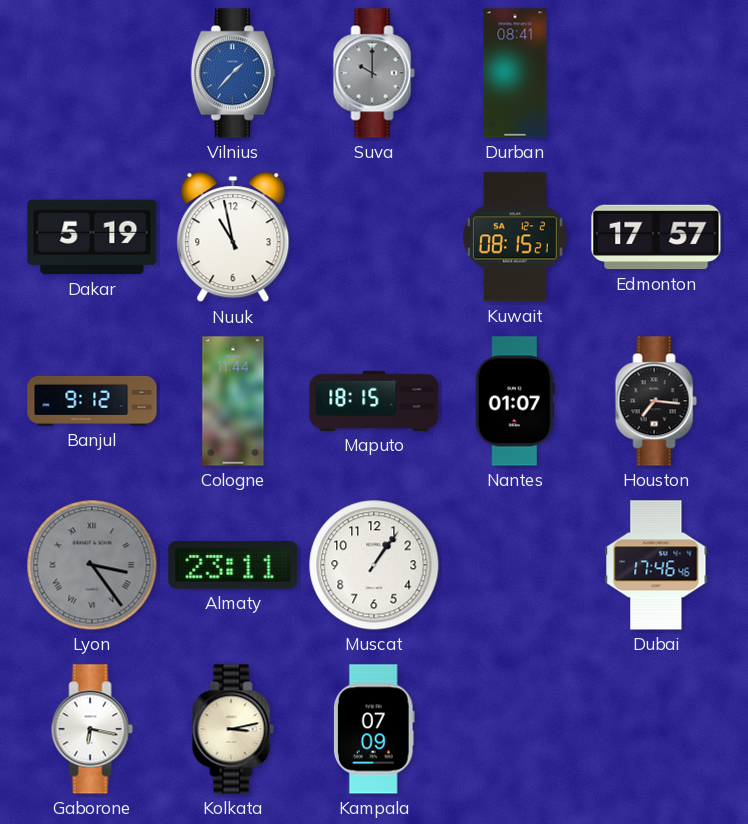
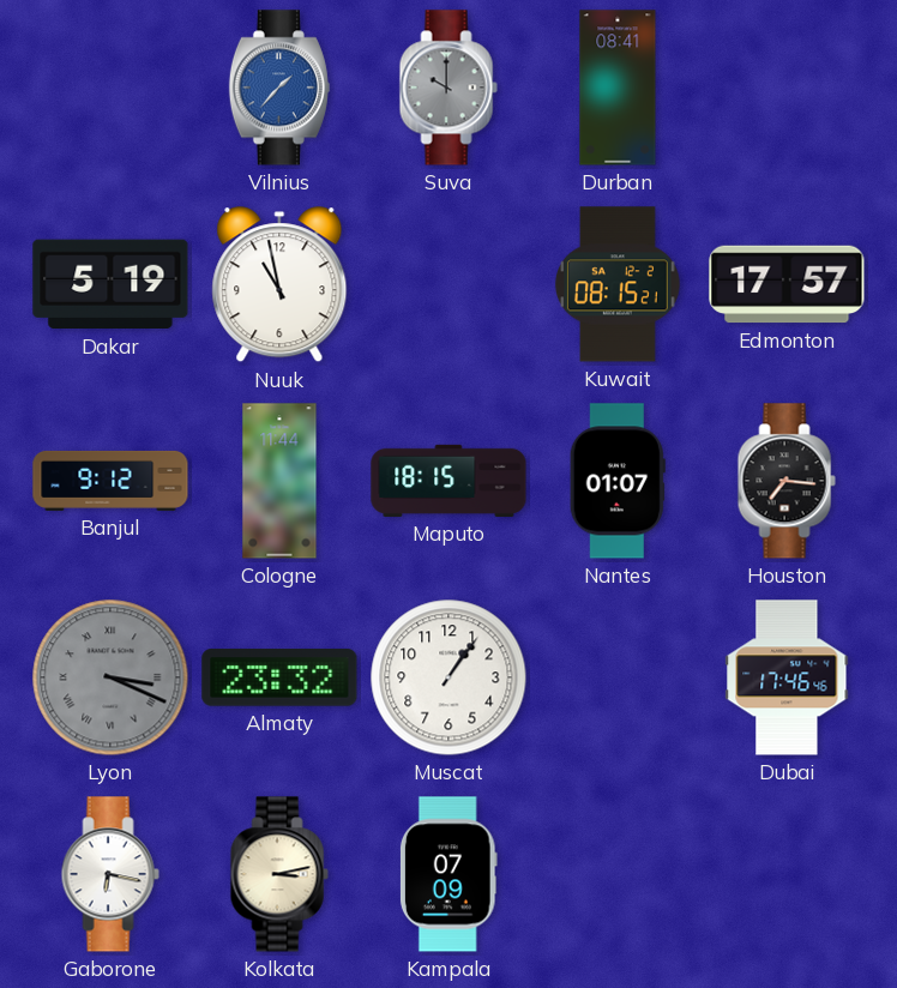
Lyon: 3:24 -> 3:19 (110, 677)
Almaty: 23:11 -> 23:32 (279, 677)
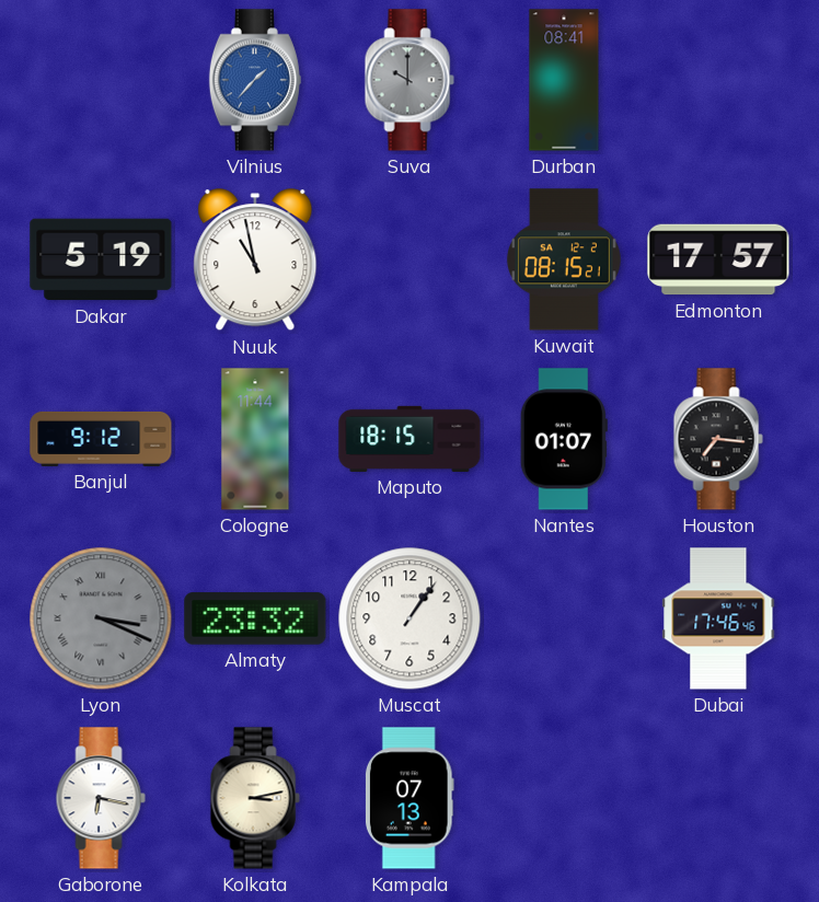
Kampala: 07:09 -> 07:13 (409, 798)
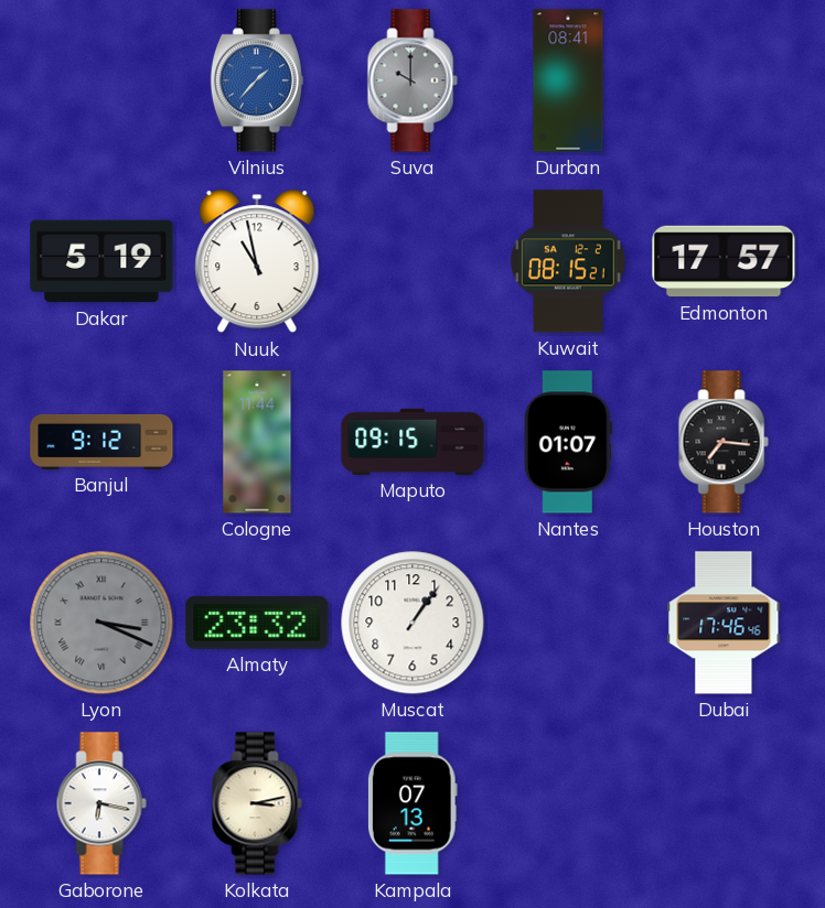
Maputo: 18:15 -> 09:15 (413, 442)
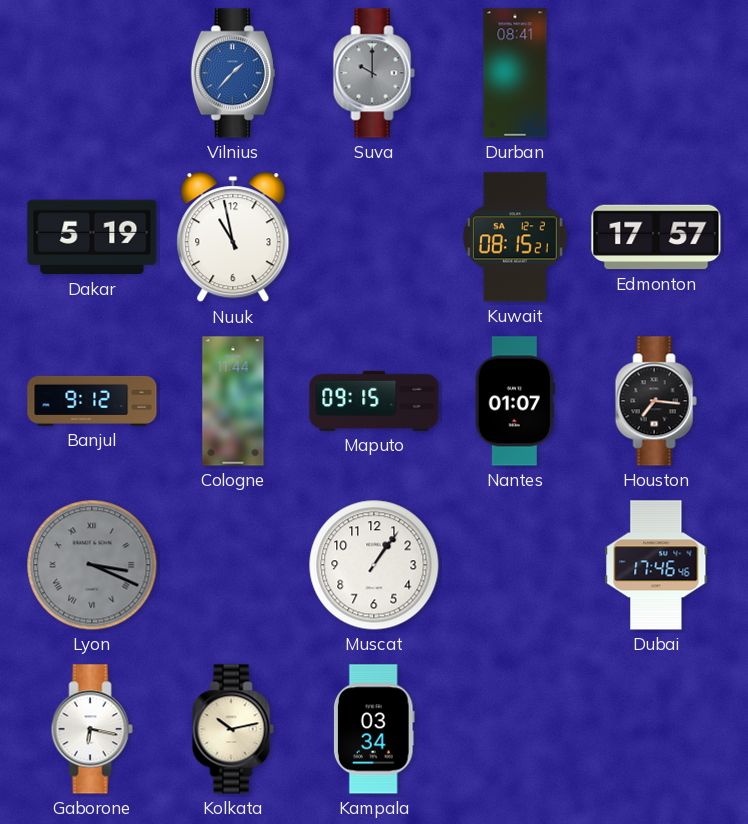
Almaty: 23:32 -> none (257, 623)
Kolkata: 3:13 -> 10:13 (233, 729)
Kampala: 07:13 -> 03:34 (374, 729)
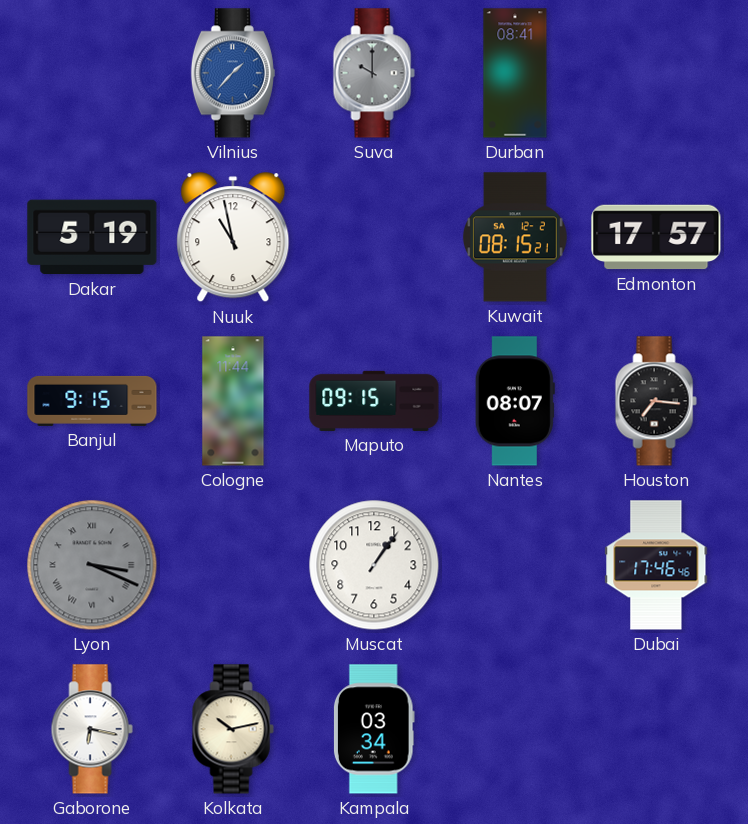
Banjul: 9:12 -> 9:15 (92, 401)
Nantes: 01:07 -> 08:07 (515, 401)
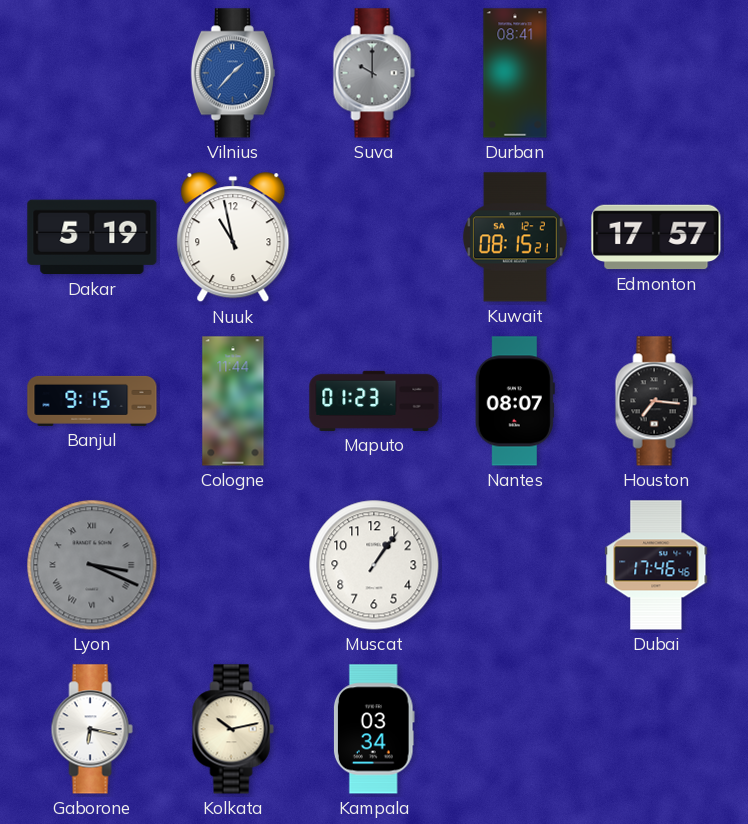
Maputo: 09:15 -> 01:23 (374, 401)
